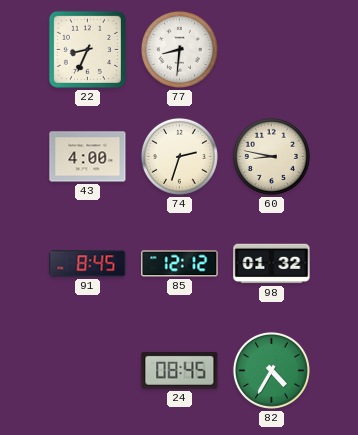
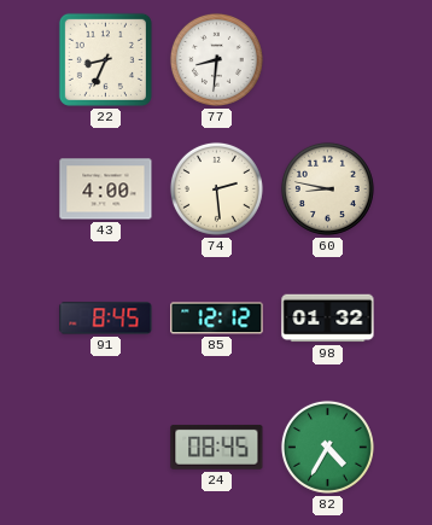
74: 2:33 -> 2:29 (216, 188)
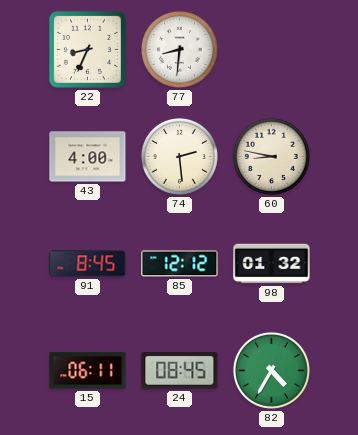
15: none -> 06:11 (88, 371)
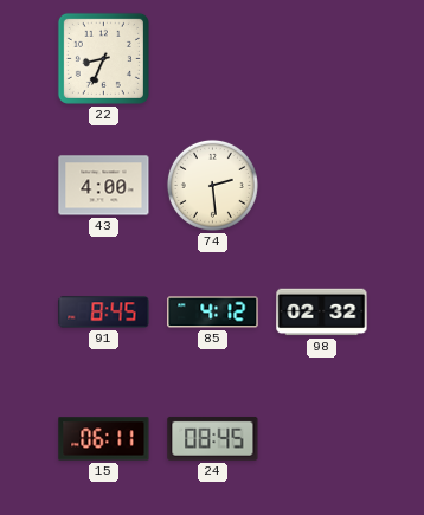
77: 8:31 -> none (179, 49)
60: 8:47 -> none (271, 156)
85: 12:12 -> 4:12 (213, 313)
98: 01:32 -> 02:32 (322, 313)
82: 4:35 -> none (271, 370)
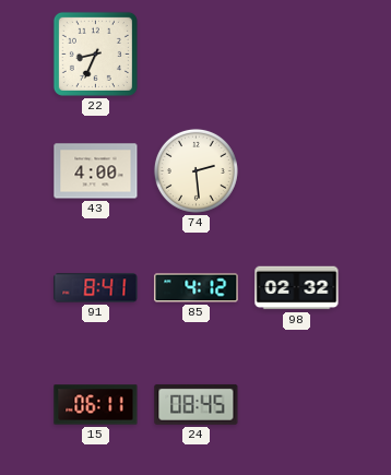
91: 8:45 -> 8:41 (96, 288)
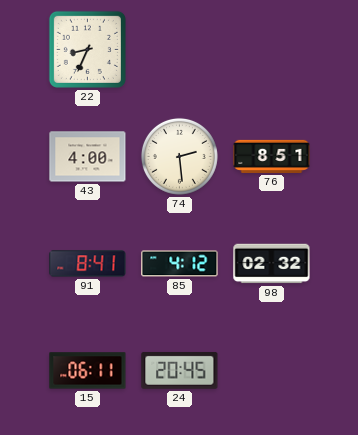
76: none -> 8:51 (272, 156)
24: 08:45 -> 20:45 (180, 370)
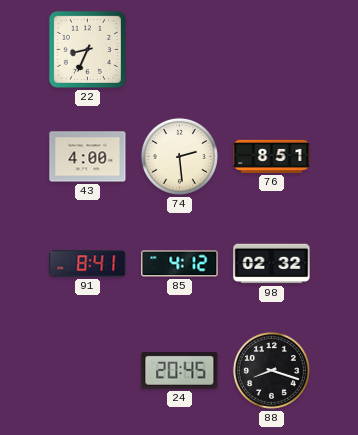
15: 06:11 -> none (88, 371)
88: none -> 8:18 (271, 370)
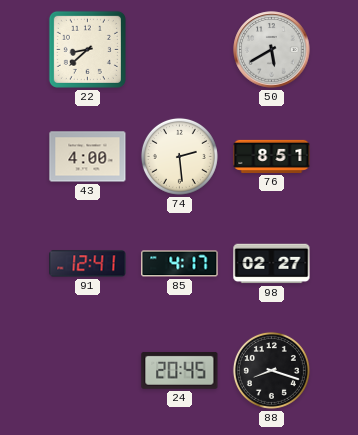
22: 8:34 -> 8:38 (87, 49)
50: none -> 5:40 (272, 50)
91: 8:41 -> 12:41 (88, 264)
85: 4:12 -> 4:17 (180, 264)
98: 02:32 -> 02:27 (272, 264)
